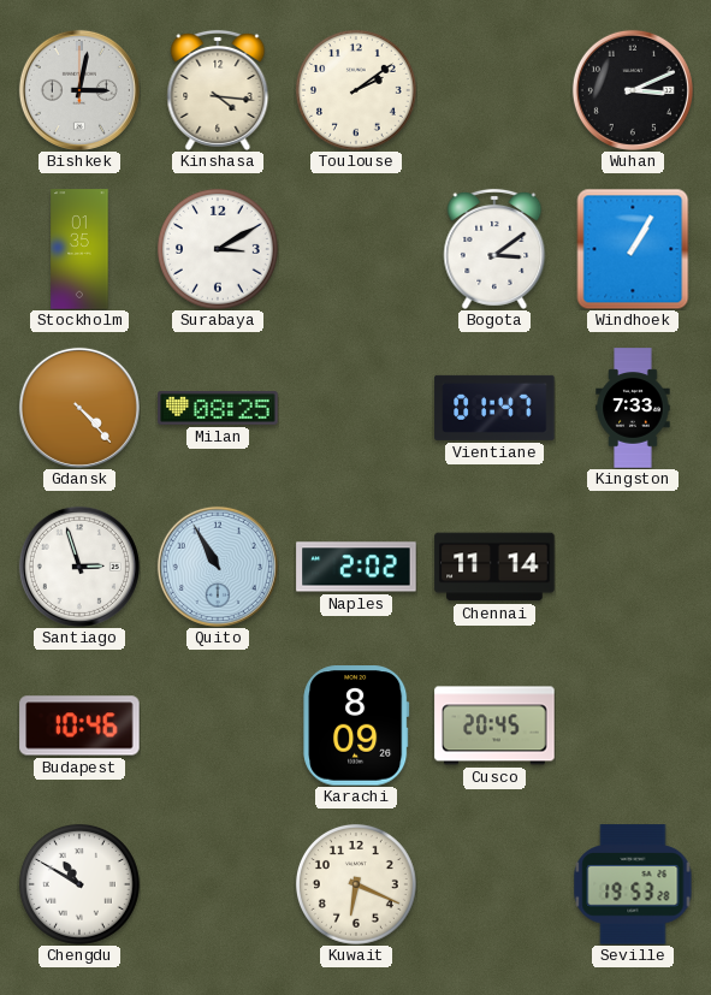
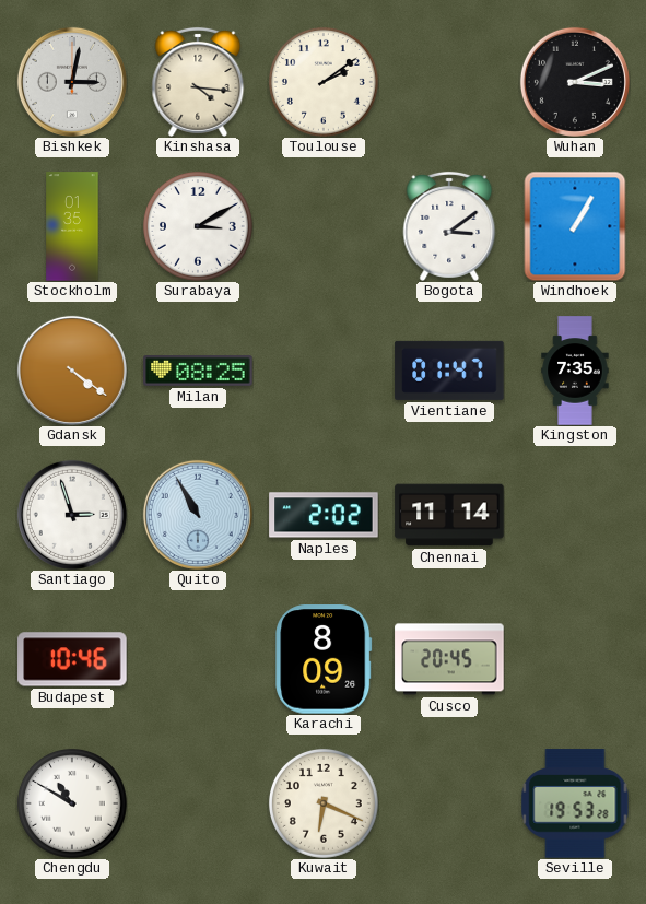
Gdansk: 4:23 -> 4:21 (72, 371)
Kingston: 7:33 -> 7:35 (575, 371)
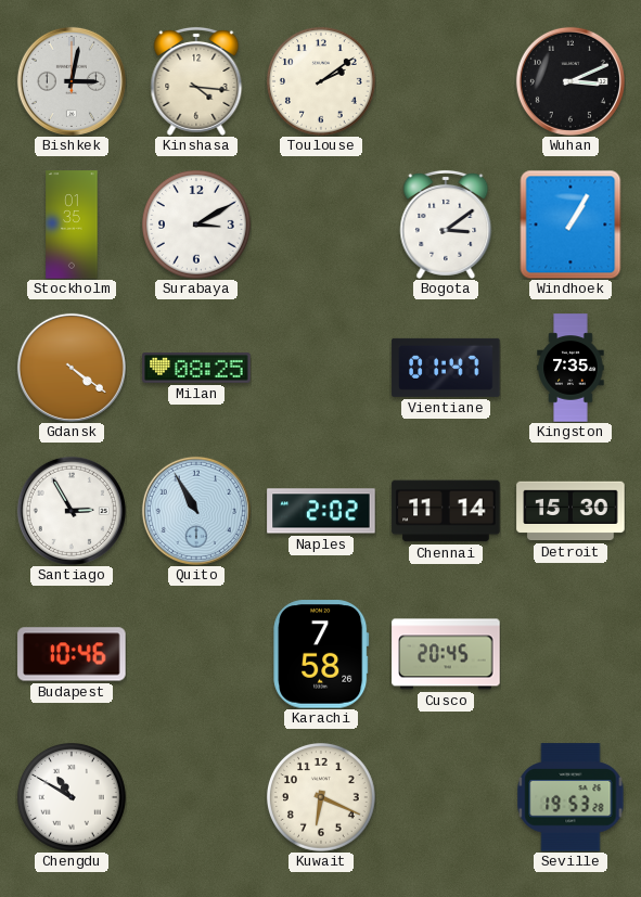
Santiago: 2:57 -> 2:55 (72, 511)
Detroit: none -> 15:30 (571, 511)
Karachi: 8:09 -> 7:58 (321, 654)
